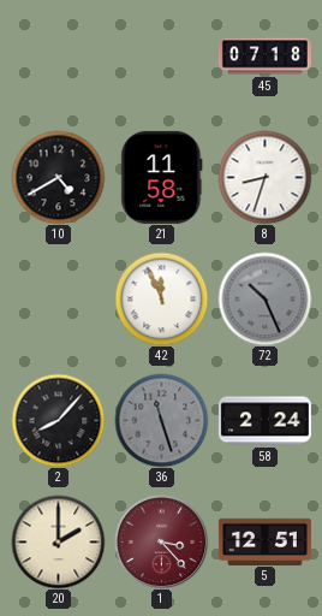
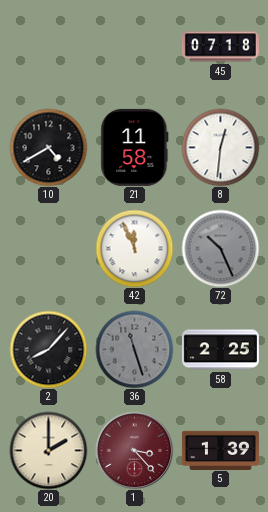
8: 8:33 -> 12:31 (220, 147)
58: 2:24 -> 2:25 (220, 350)
5: 12:51 -> 1:39 (220, 450)
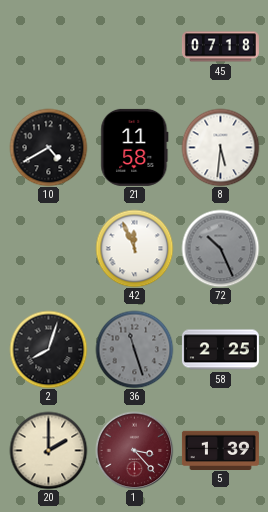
8: 12:31 -> 5:31 (220, 147)
2: 8:07 -> 8:03 (48, 349)
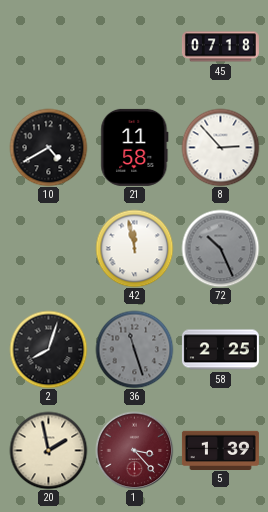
8: 5:31 -> 2:53 (220, 147)
42: 11:56 -> 11:58 (134, 248)
20: 2:00 -> 1:58 (48, 450)
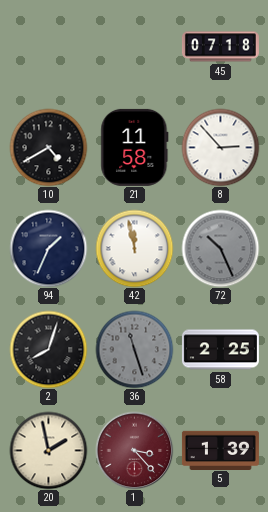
94: none -> 1:34 (48, 248)
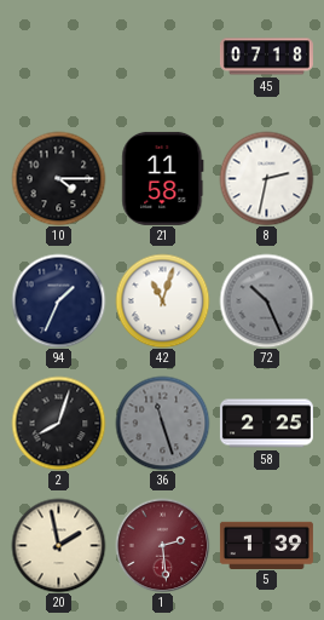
10: 4:40 -> 4:15 (58, 178)
8: 2:53 -> 2:32 (266, 178)
42: 11:58 -> 11:03 (162, 300)
1: 3:23 -> 2:29 (162, 545)
